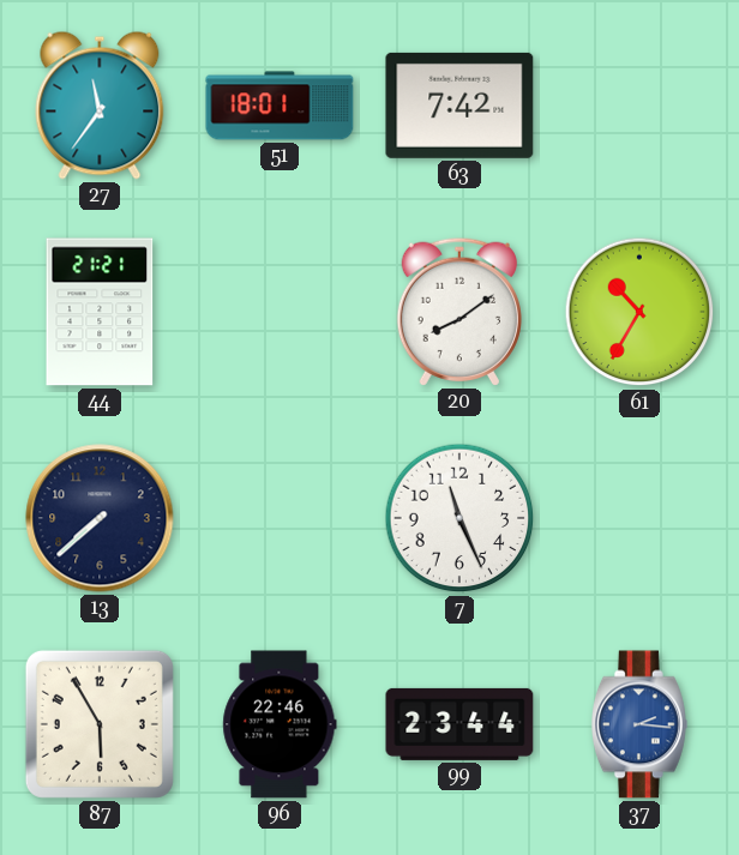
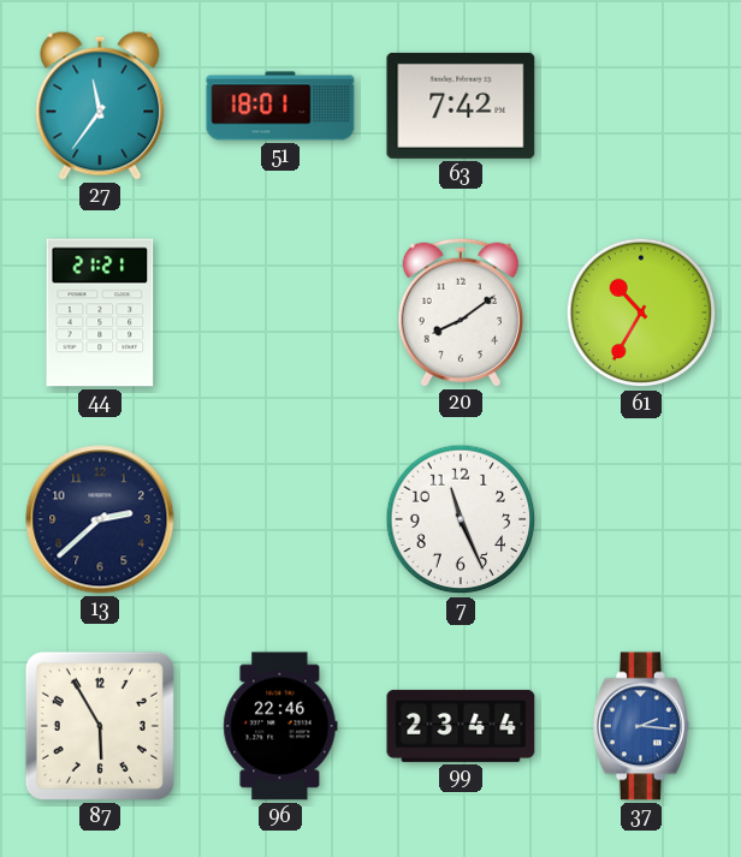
13: 7:38 -> 2:38 (100, 519)
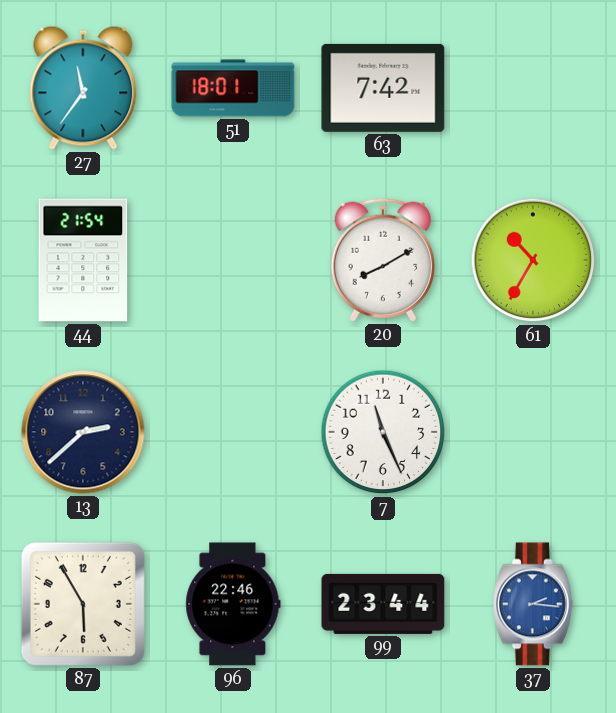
44: 21:21 -> 21:54 (83, 260)
20: 8:09 -> 8:10 (383, 260)
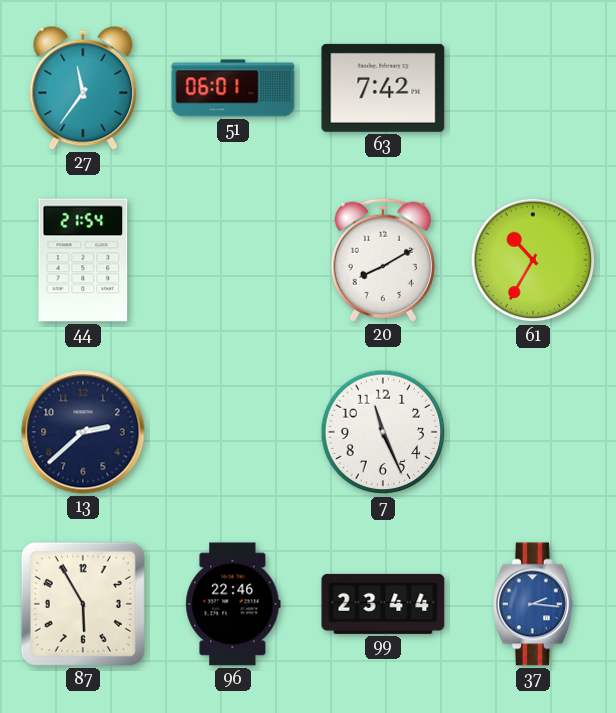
51: 18:01 -> 06:01 (233, 88)
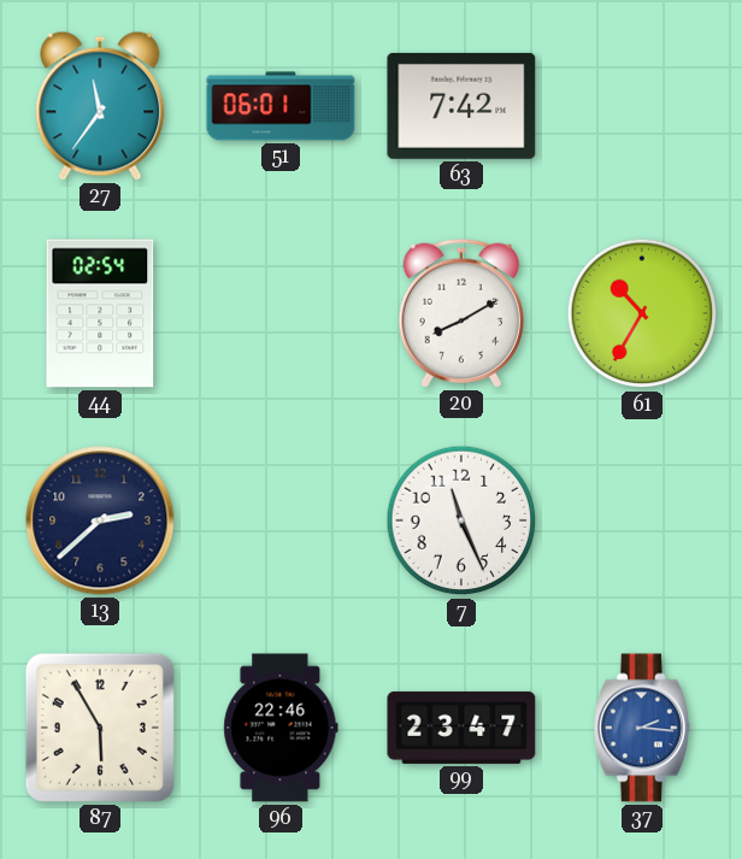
44: 21:54 -> 02:54 (100, 313)
99: 23:44 -> 23:47 (461, 728)
